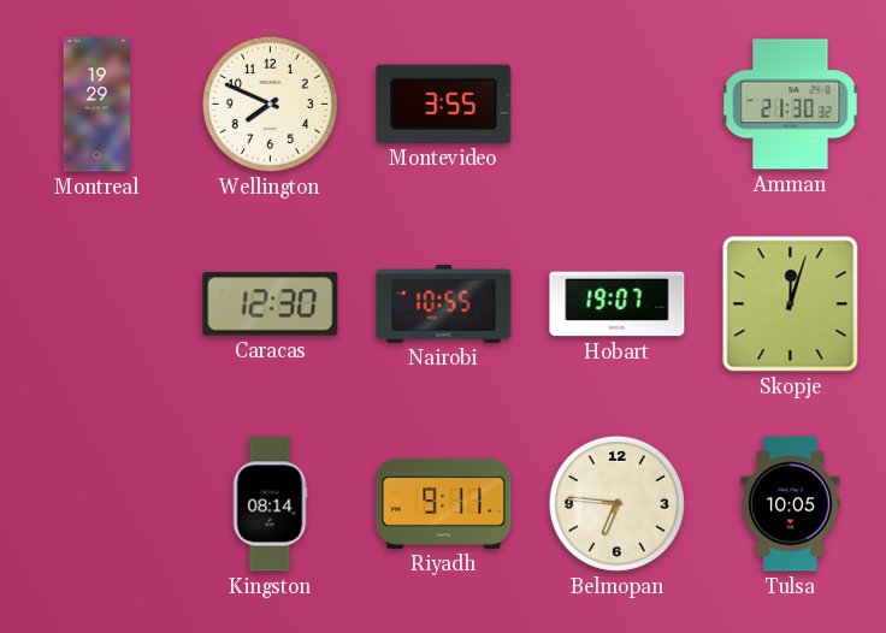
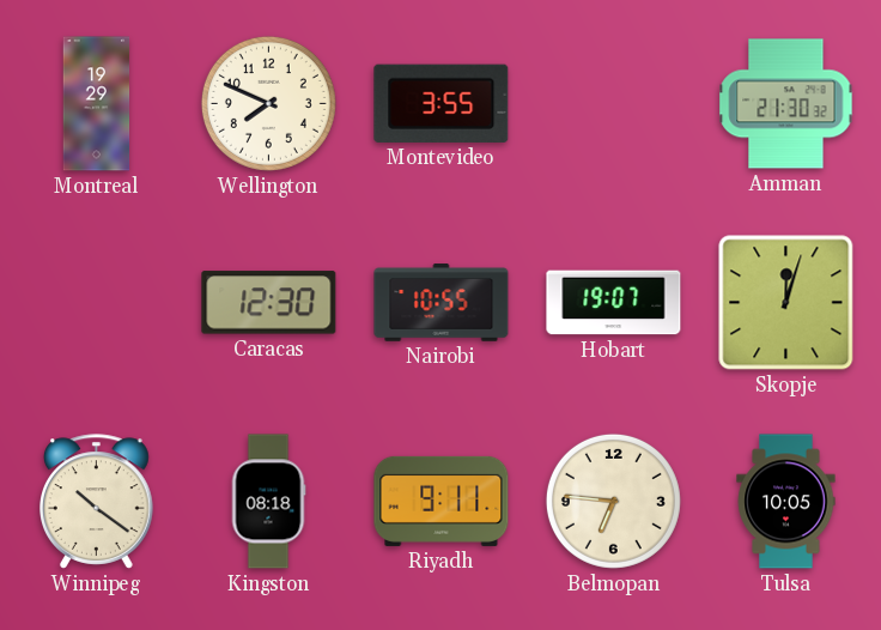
Winnipeg: none -> 10:21 (97, 502)
Kingston: 08:14 -> 08:18 (268, 502)
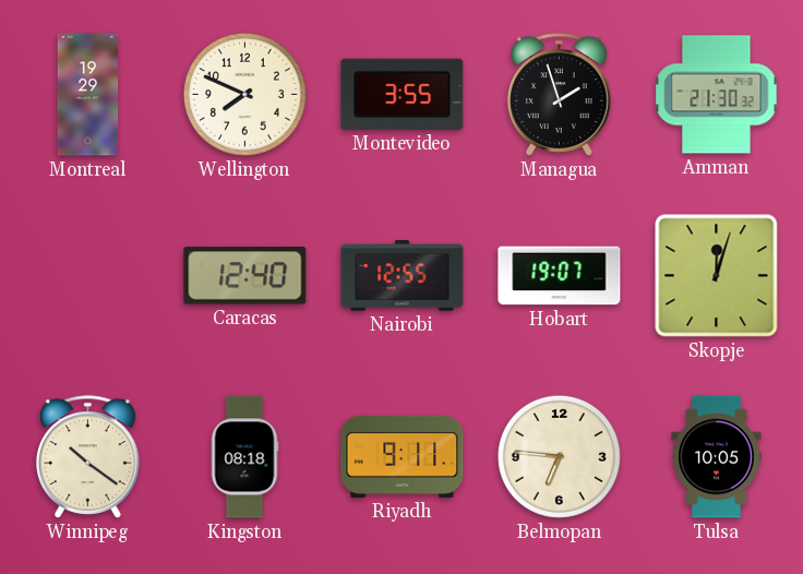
Managua: none -> 1:57 (560, 95)
Caracas: 12:30 -> 12:40 (245, 276)
Nairobi: 10:55 -> 12:55 (403, 276)
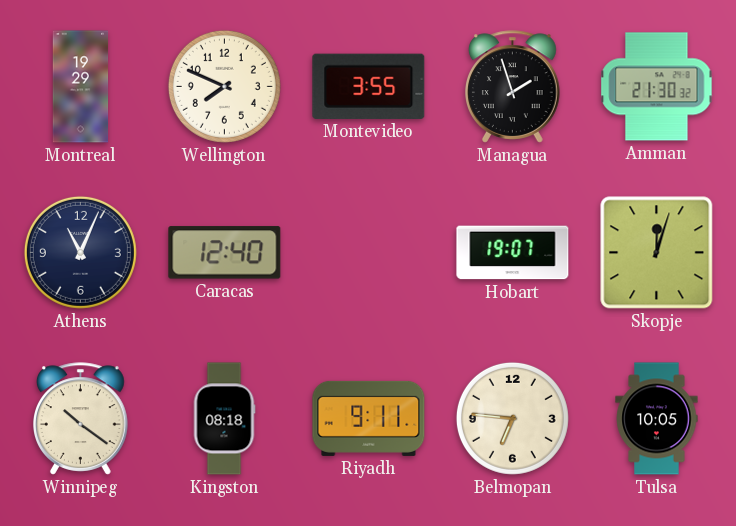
Athens: none -> 11:04 (80, 252)
Nairobi: 12:55 -> none (403, 276)
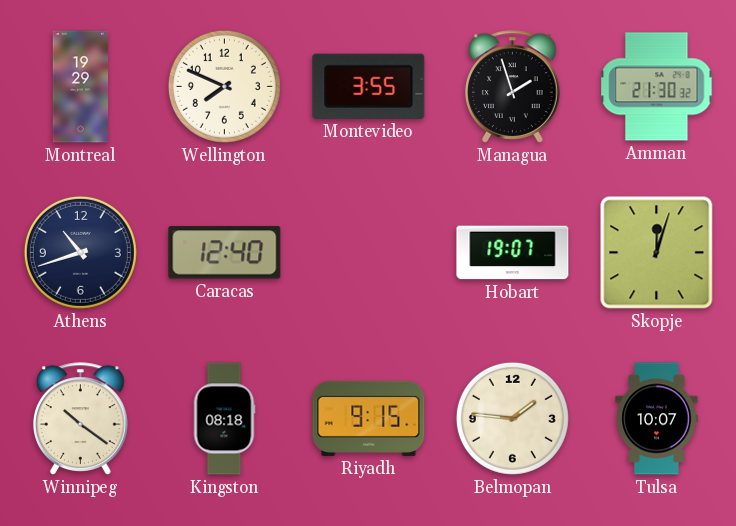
Athens: 11:04 -> 10:42 (80, 252)
Riyadh: 9:11 -> 9:15 (369, 418)
Belmopan: 6:46 -> 1:46 (512, 418)
Tulsa: 10:05 -> 10:07 (657, 419)
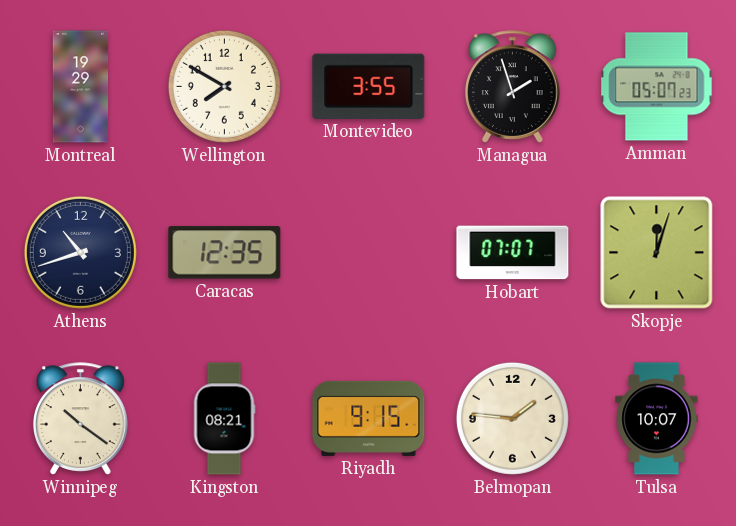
Wellington: 7:49 -> 7:50 (224, 86)
Amman: 21:30 -> 05:07 (657, 87)
Caracas: 12:40 -> 12:35 (225, 253)
Hobart: 19:07 -> 07:07 (513, 253)
Kingston: 08:18 -> 08:21 (224, 419)
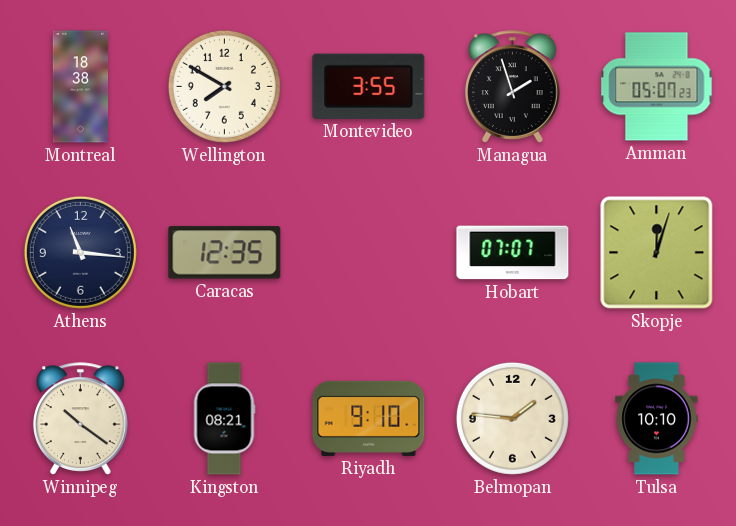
Montreal: 19:29 -> 18:38 (81, 87)
Athens: 10:42 -> 11:16 (80, 252)
Riyadh: 9:15 -> 9:10 (369, 418)
Tulsa: 10:07 -> 10:10 (657, 419)
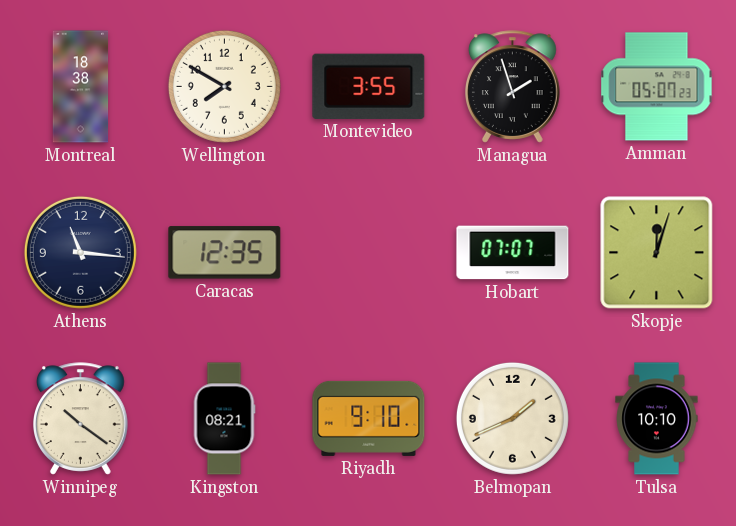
Belmopan: 1:46 -> 1:41 (512, 418)
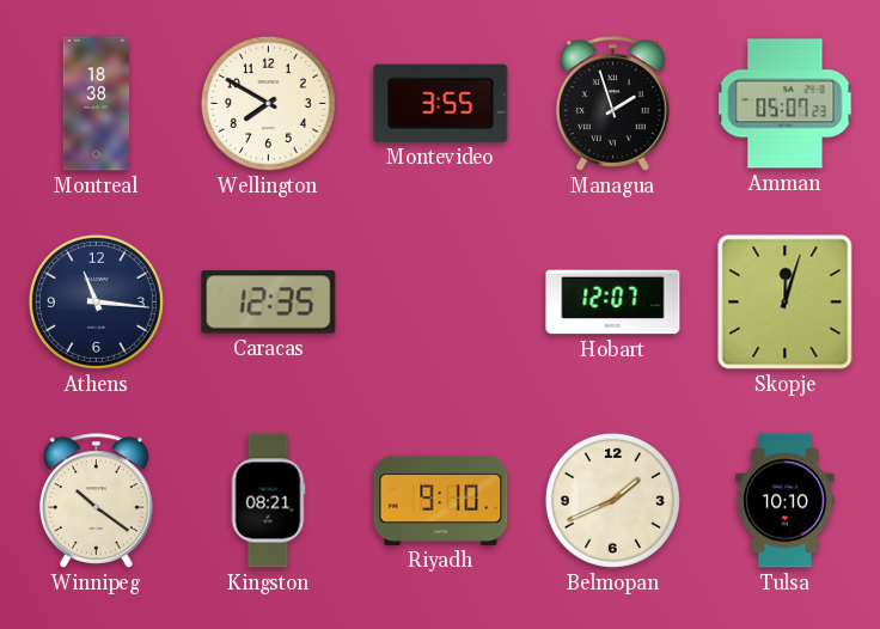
Hobart: 07:07 -> 12:07 (613, 303)
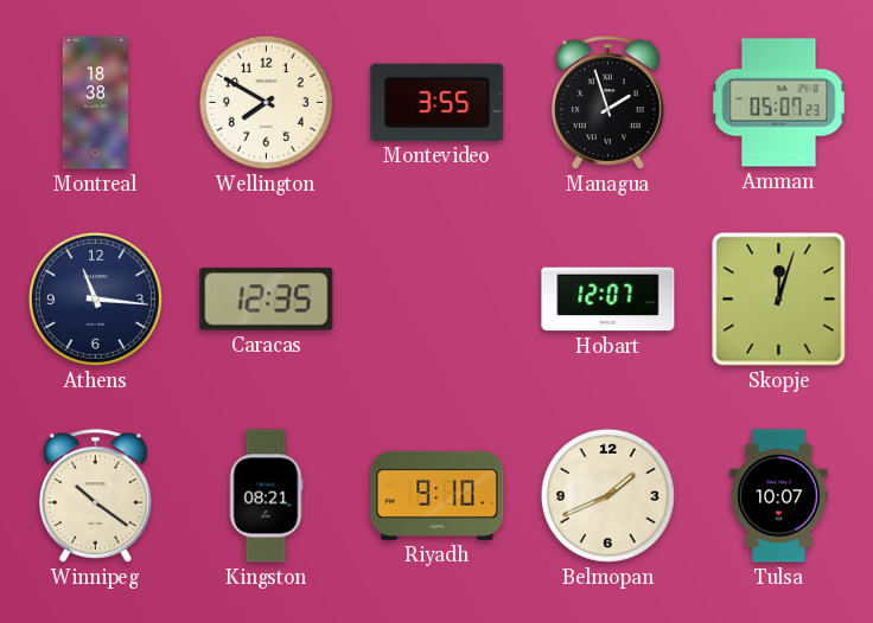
Tulsa: 10:10 -> 10:07 (779, 496)
